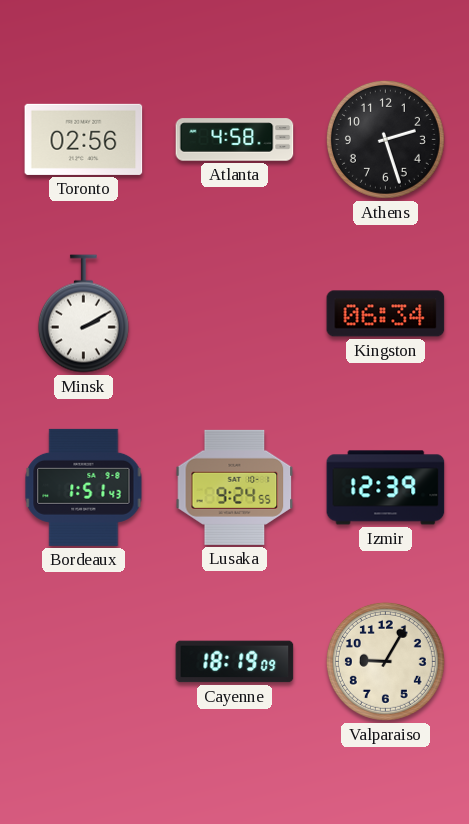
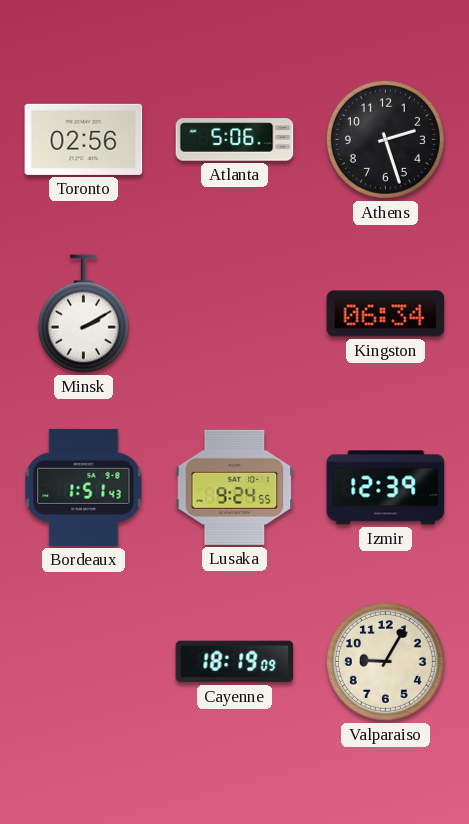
Atlanta: 4:58 -> 5:06 (235, 140)
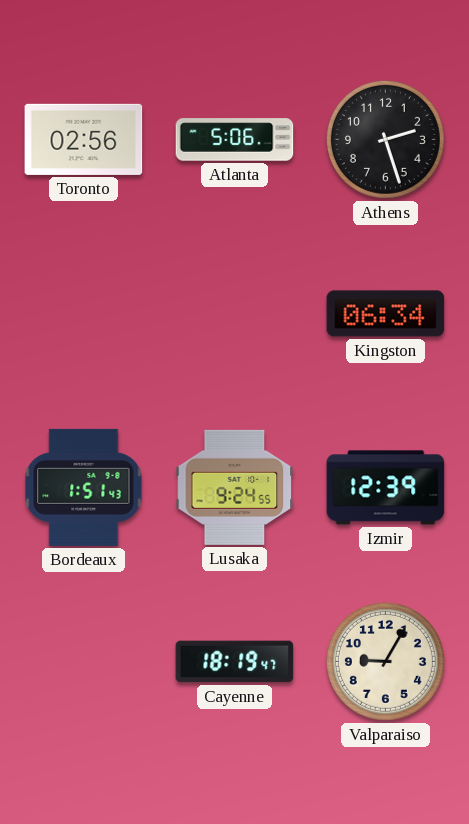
Minsk: 2:10 -> none (83, 314)
Cayenne: 18:19:09 -> 18:19:47 (235, 662)
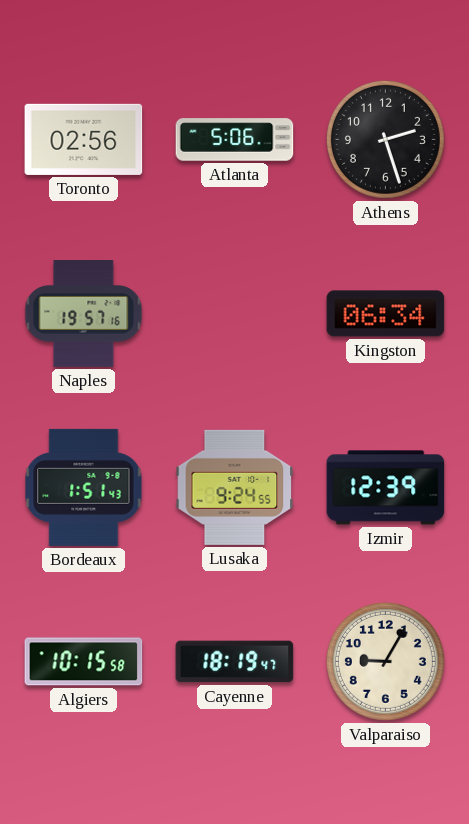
Naples: none -> 19:57 (84, 314)
Algiers: none -> 10:15 (84, 662)
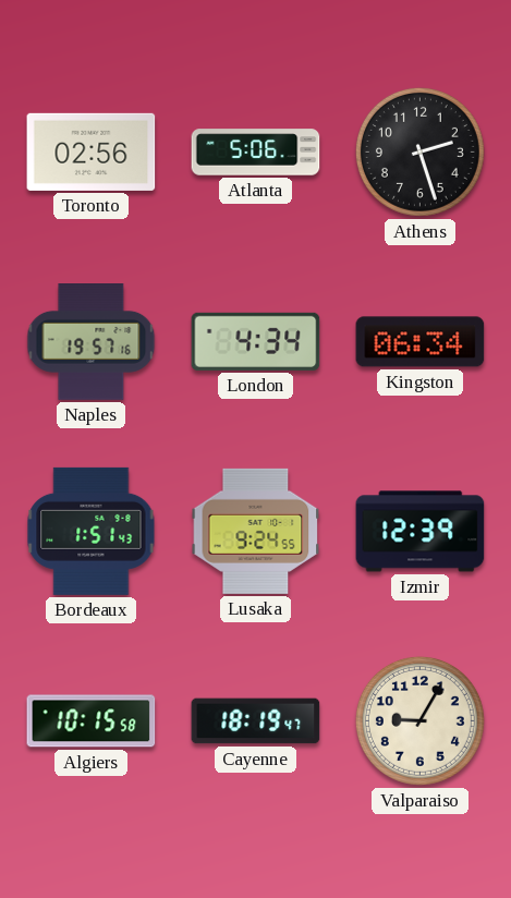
London: none -> 4:34 (256, 341)
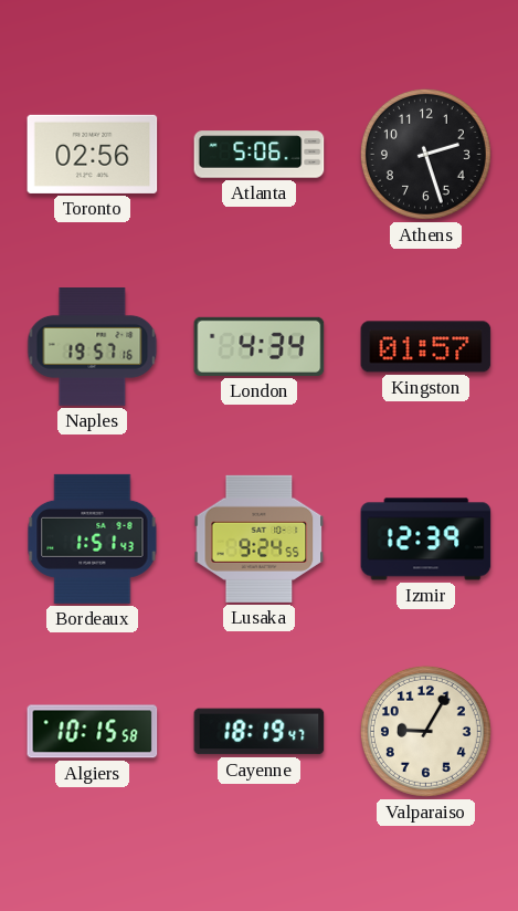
Kingston: 06:34 -> 01:57 (426, 347)
